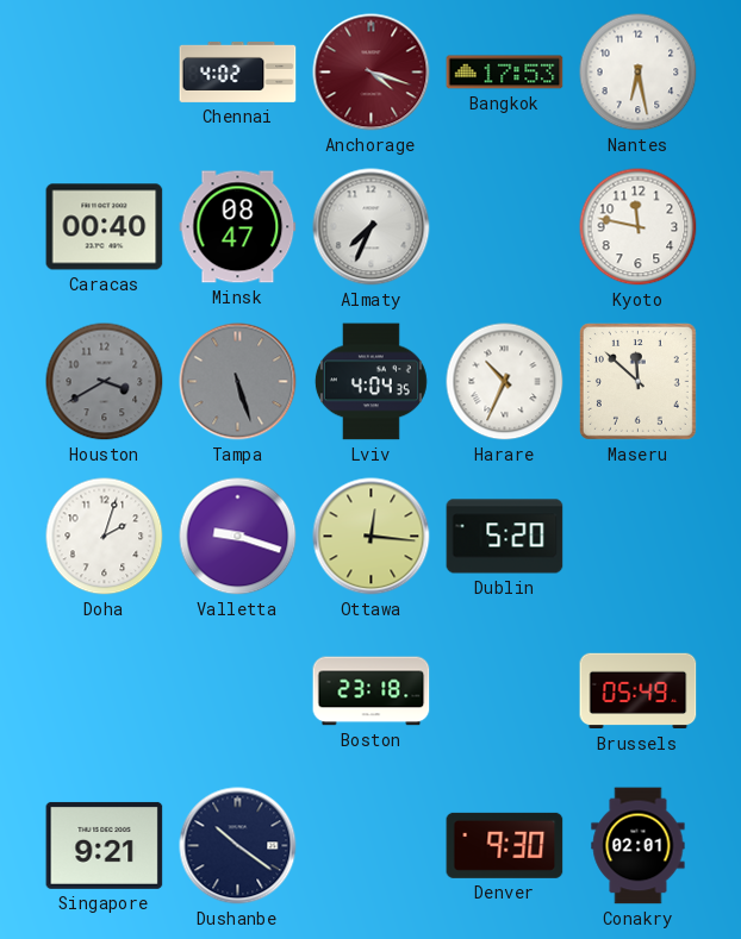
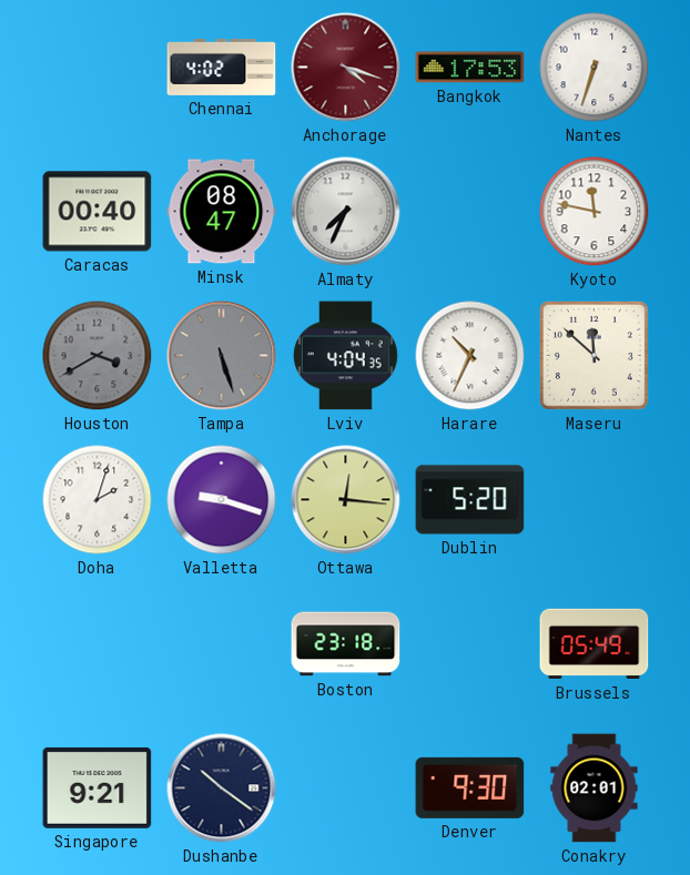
Nantes: 6:28 -> 6:33 (595, 68)
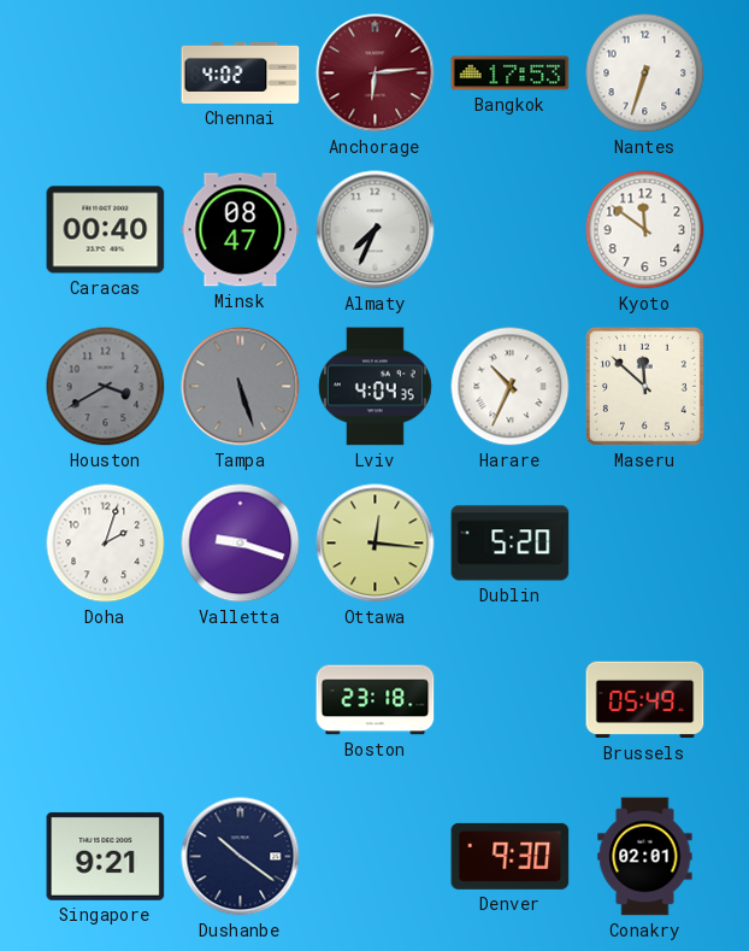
Anchorage: 4:18 -> 6:14 (376, 74)
Kyoto: 11:47 -> 11:51 (645, 230)
